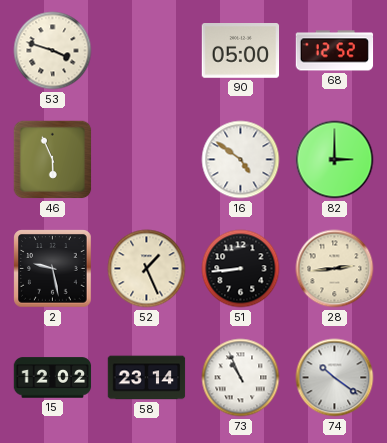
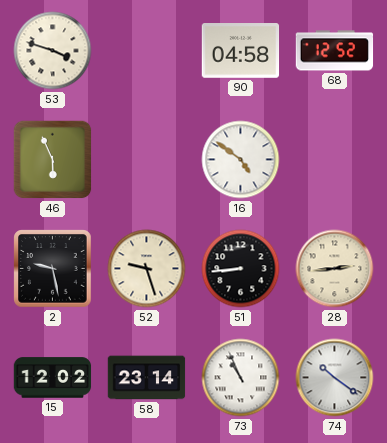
90: 05:00 -> 04:58 (241, 51)
82: 3:00 -> none (335, 160)
52: 1:26 -> 9:27 (147, 269)
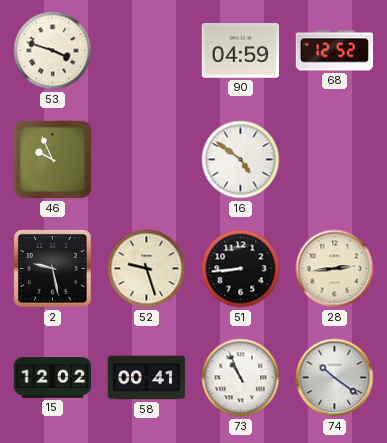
90: 04:58 -> 04:59 (241, 51)
46: 5:56 -> 9:56 (53, 160)
58: 23:14 -> 00:41 (147, 378)
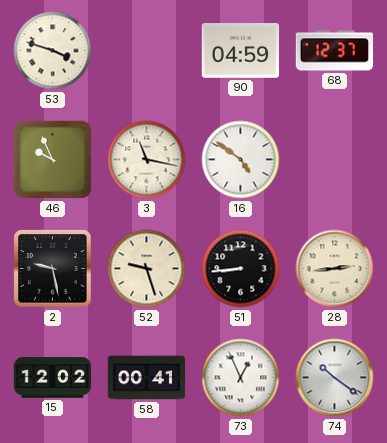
68: 12:52 -> 12:37 (335, 51)
3: none -> 11:17 (147, 160)
73: 10:56 -> 12:56 (241, 378)
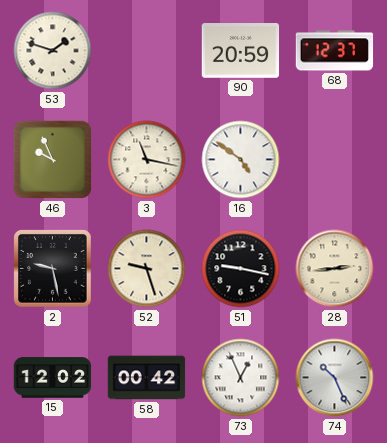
53: 3:48 -> 1:48 (53, 51)
90: 04:59 -> 20:59 (241, 51)
51: 8:44 -> 9:17 (241, 269)
58: 00:41 -> 00:42 (147, 378)
74: 10:21 -> 10:26 (335, 378)
